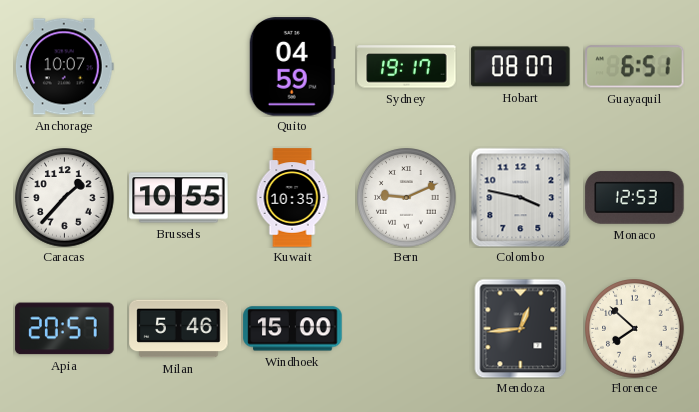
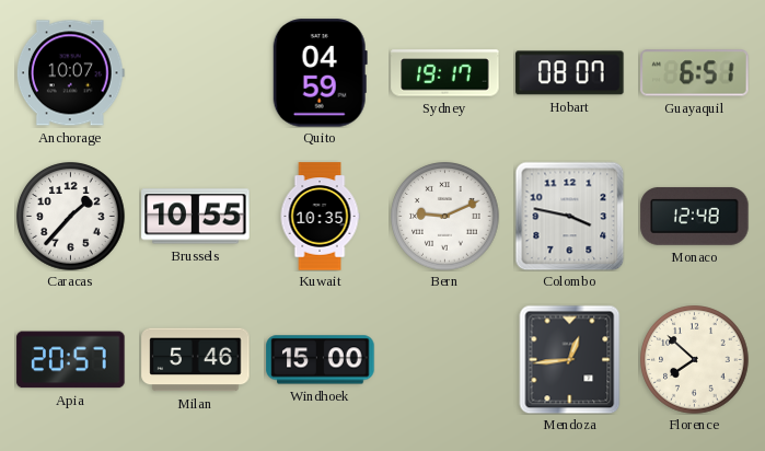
Monaco: 12:53 -> 12:48 (695, 216)
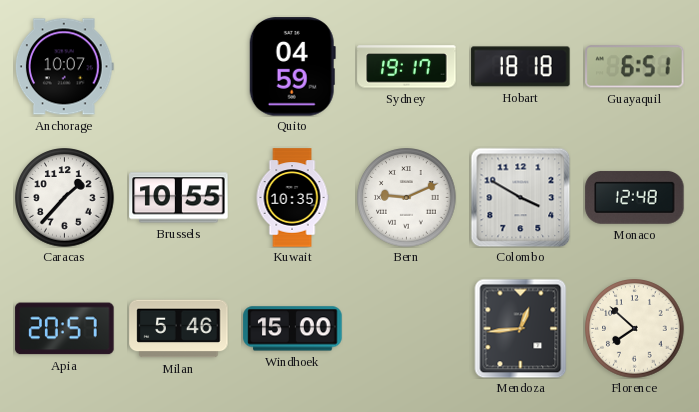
Hobart: 08:07 -> 18:18 (521, 67)
Colombo: 3:47 -> 3:50 (520, 197)
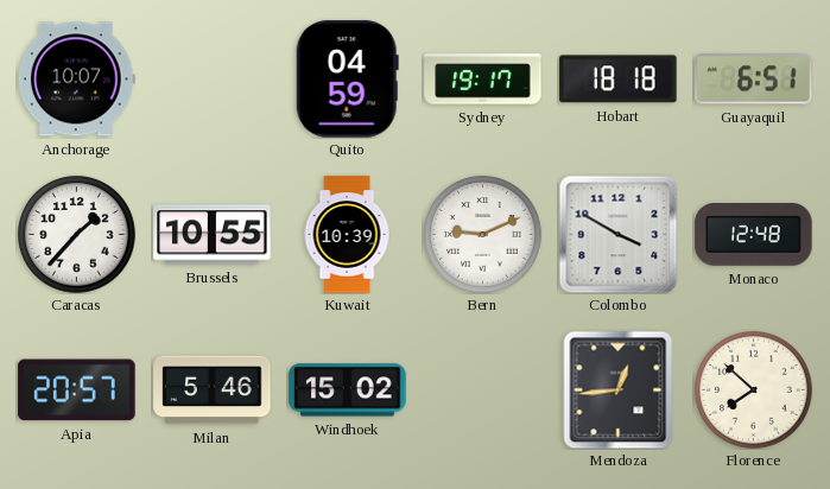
Kuwait: 10:35 -> 10:39 (347, 235)
Windhoek: 15:00 -> 15:02 (348, 390)
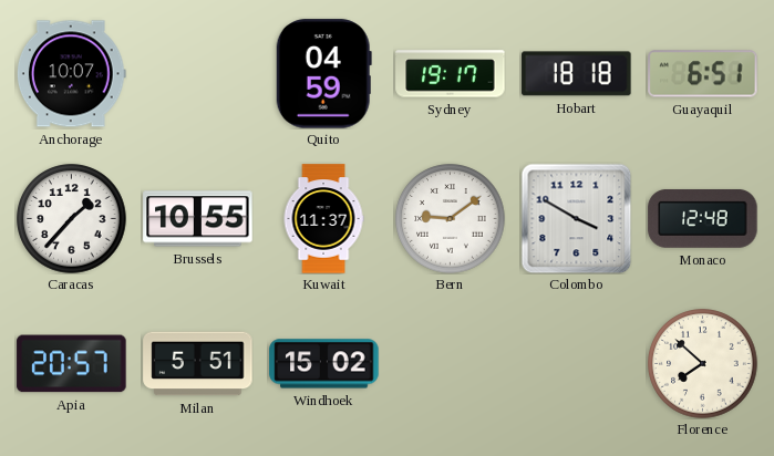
Kuwait: 10:39 -> 11:37 (323, 219)
Bern: 9:11 -> 9:09 (451, 219)
Milan: 5:46 -> 5:51 (198, 364)
Mendoza: 12:44 -> none (619, 389)
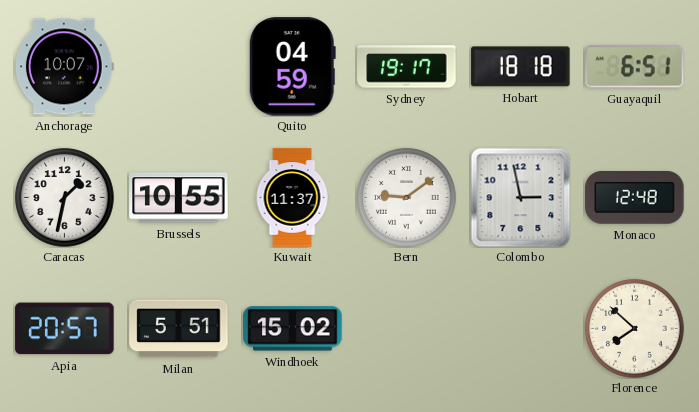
Caracas: 1:37 -> 1:32 (65, 198)
Colombo: 3:50 -> 2:58 (520, 197)
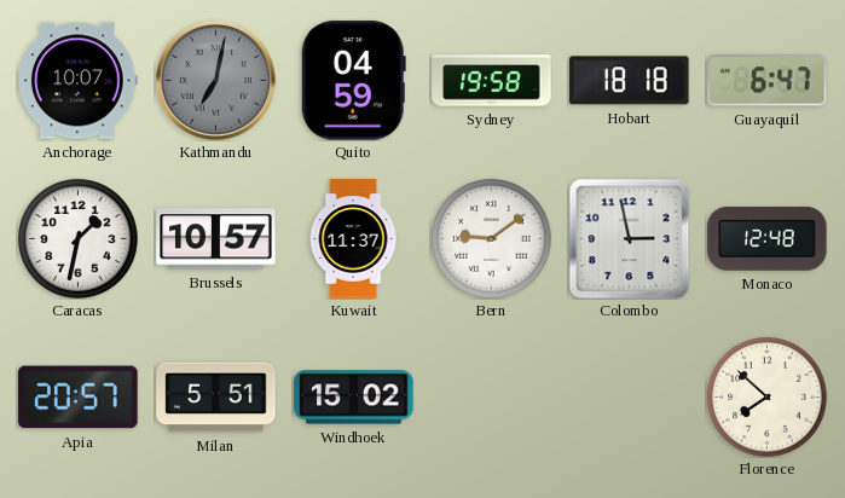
Kathmandu: none -> 7:02 (215, 80)
Sydney: 19:17 -> 19:58 (492, 81)
Guayaquil: 6:51 -> 6:47 (768, 81)
Brussels: 10:55 -> 10:57 (216, 239)
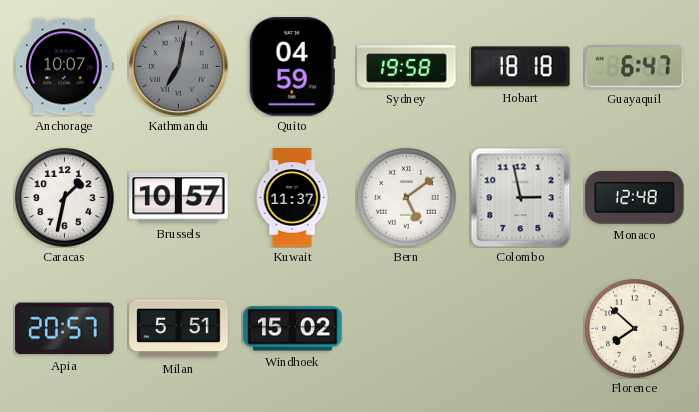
Bern: 9:09 -> 5:09 (407, 198)
